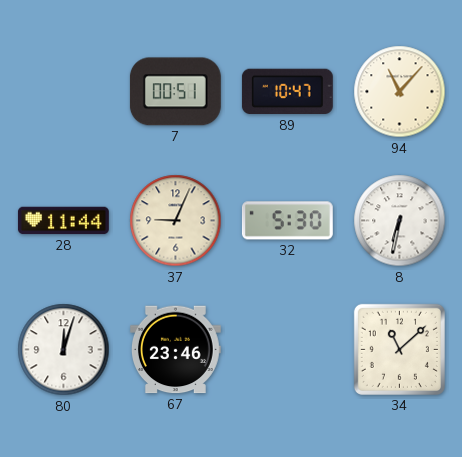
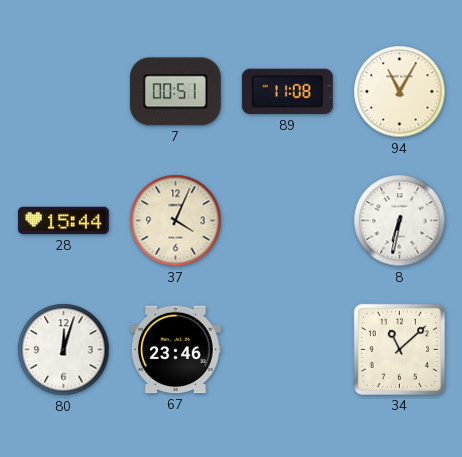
89: 10:47 -> 11:08 (287, 92)
94: 11:07 -> 11:05 (400, 92)
28: 11:44 -> 15:44 (63, 221)
37: 9:04 -> 4:04 (176, 221)
32: 5:30 -> none (287, 221)
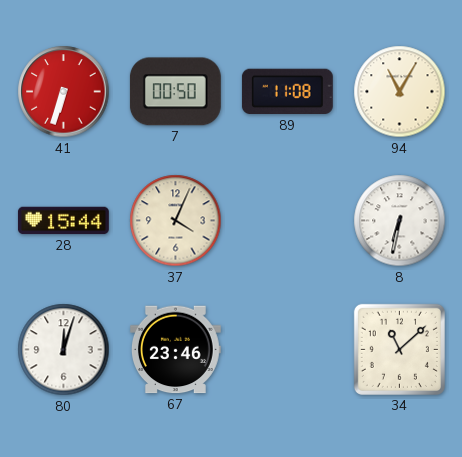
41: none -> 6:33 (64, 92)
7: 00:51 -> 00:50 (175, 92)
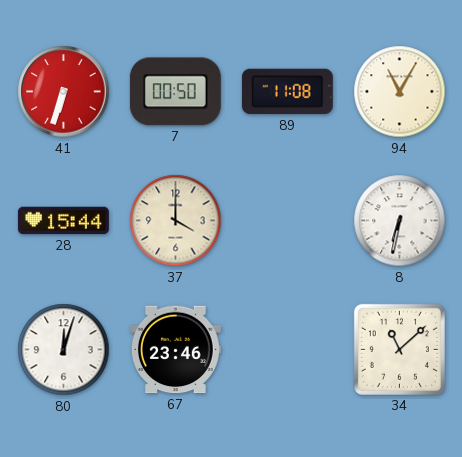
37: 4:04 -> 4:00 (176, 221)
